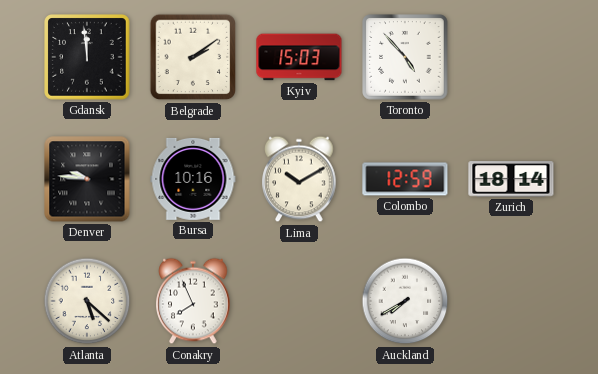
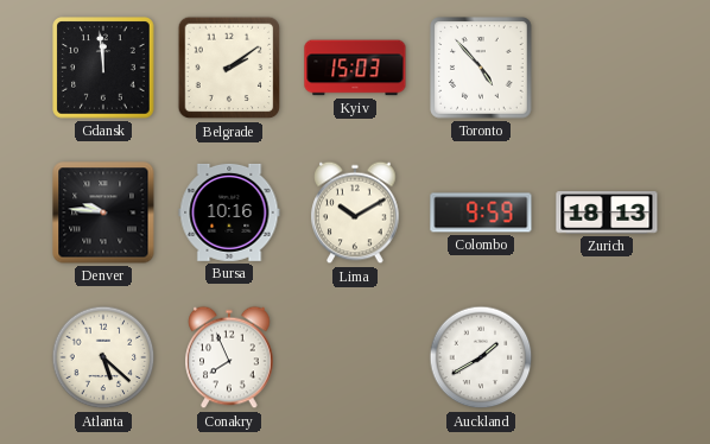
Colombo: 12:59 -> 9:59 (481, 213)
Zurich: 18:14 -> 18:13 (607, 213)
Auckland: 7:40 -> 1:40 (481, 357)
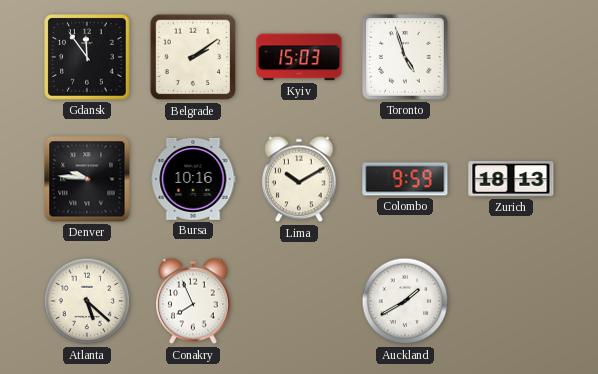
Gdansk: 11:59 -> 11:54 (87, 57)
Toronto: 4:53 -> 4:57 (405, 57)
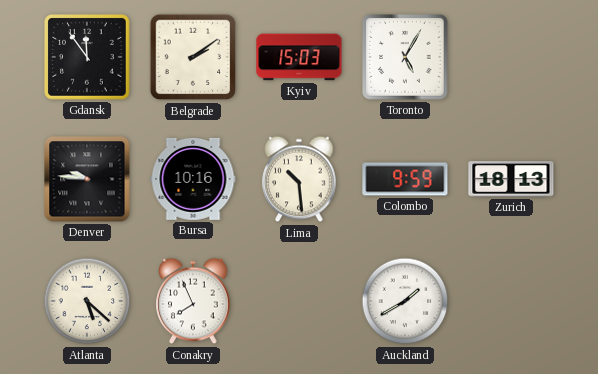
Toronto: 4:57 -> 5:05 (405, 57)
Lima: 10:10 -> 10:29 (299, 179)
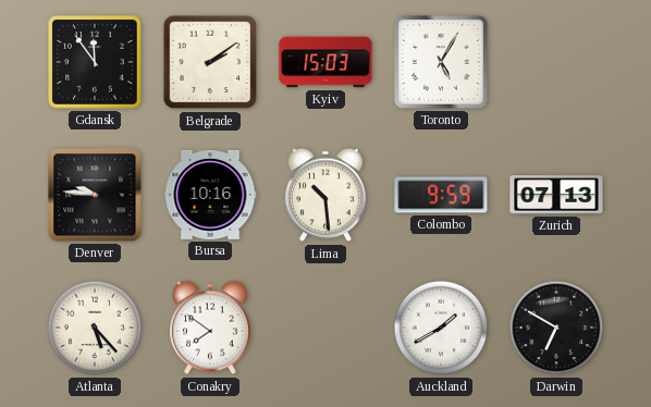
Zurich: 18:13 -> 07:13 (556, 195)
Atlanta: 5:22 -> 5:23 (95, 328)
Conakry: 7:56 -> 7:51 (210, 328)
Darwin: none -> 6:50 (556, 328)
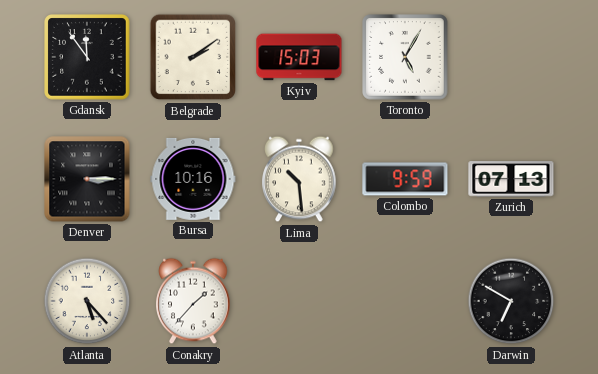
Denver: 9:46 -> 3:15 (87, 179)
Conakry: 7:51 -> 1:37 (193, 301)
Auckland: 1:40 -> none (441, 328)
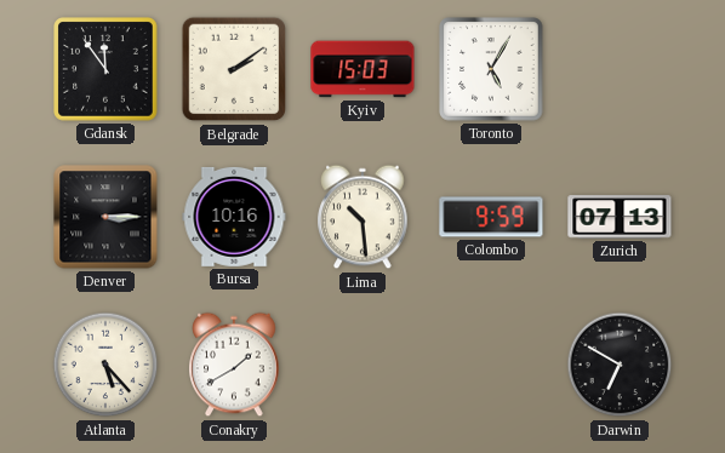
Conakry: 1:37 -> 1:40 (234, 365)
